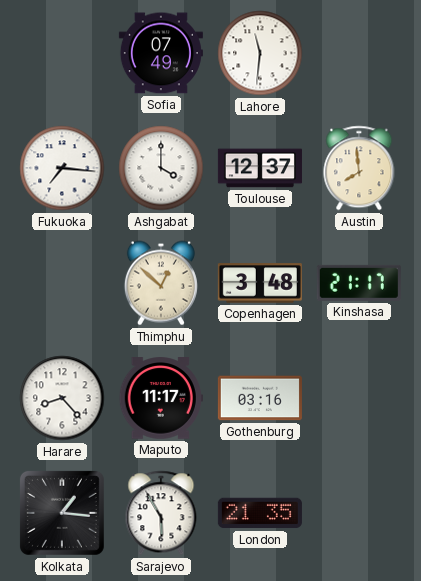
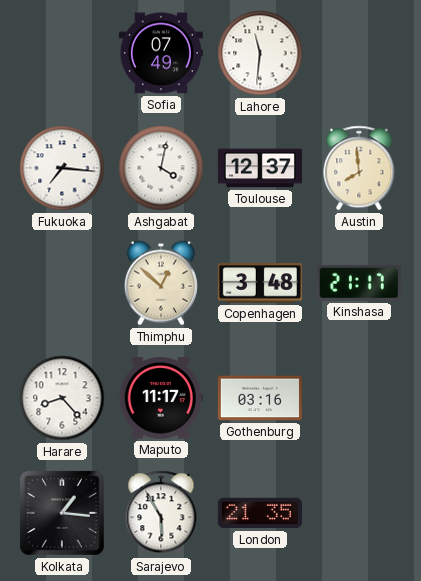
Ashgabat: 4:00 -> 4:02 (161, 168)
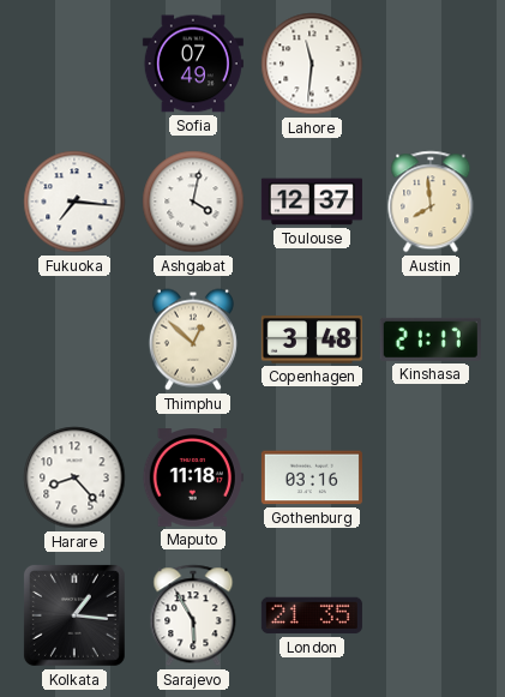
Maputo: 11:17 -> 11:18 (193, 477)
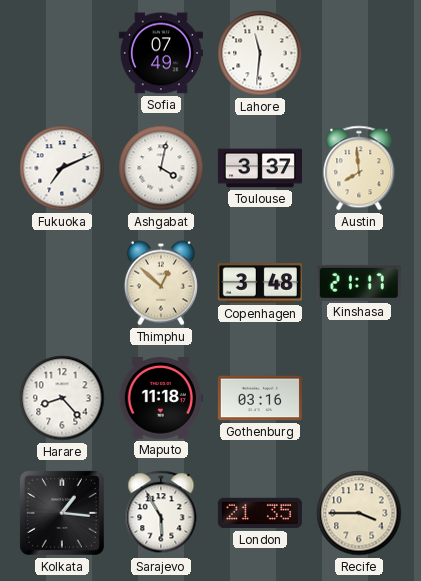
Fukuoka: 7:16 -> 7:11 (62, 168)
Toulouse: 12:37 -> 3:37 (260, 168)
Recife: none -> 3:45 (359, 513)
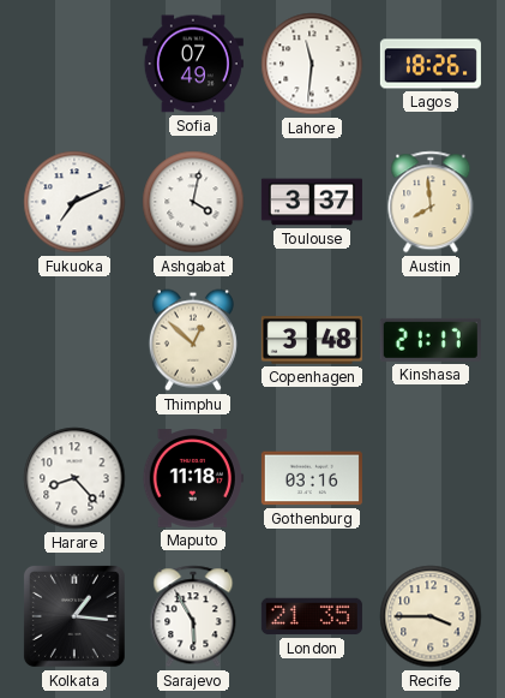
Lagos: none -> 18:26 (431, 64)
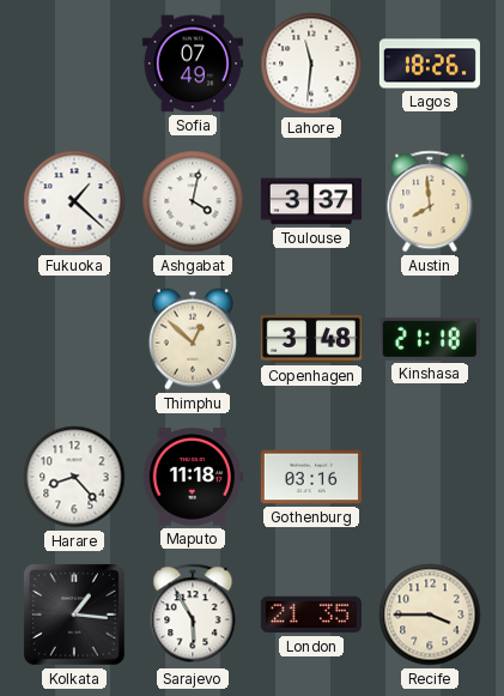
Fukuoka: 7:11 -> 1:22 (74, 201)
Kinshasa: 21:17 -> 21:18 (430, 339)
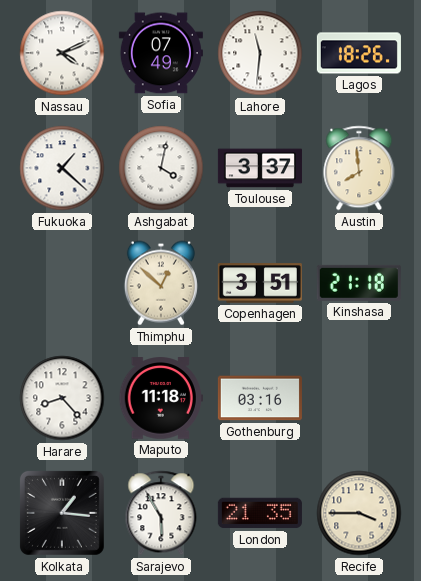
Nassau: none -> 4:11 (62, 53)
Copenhagen: 3:48 -> 3:51 (260, 283)
